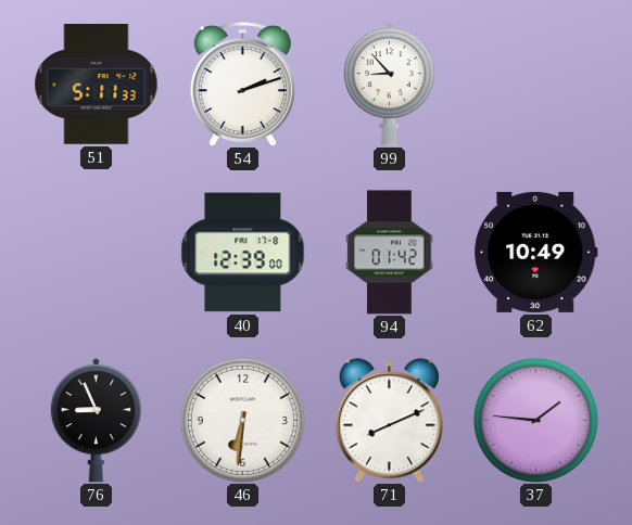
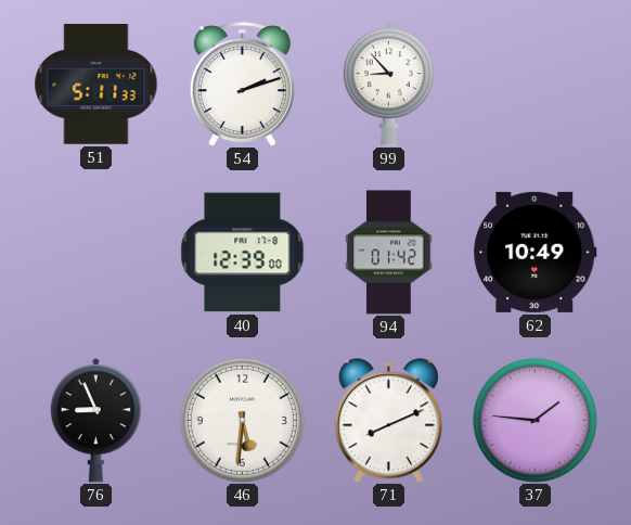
46: 6:31 -> 5:31 (242, 420)
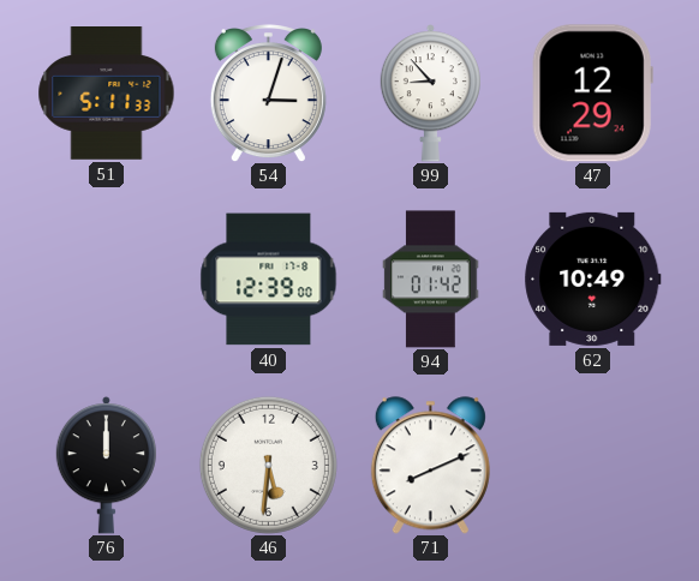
54: 2:12 -> 3:03 (268, 94)
47: none -> 12:29 (592, 94)
76: 8:56 -> 12:00 (106, 466)
37: 1:46 -> none (535, 420)
